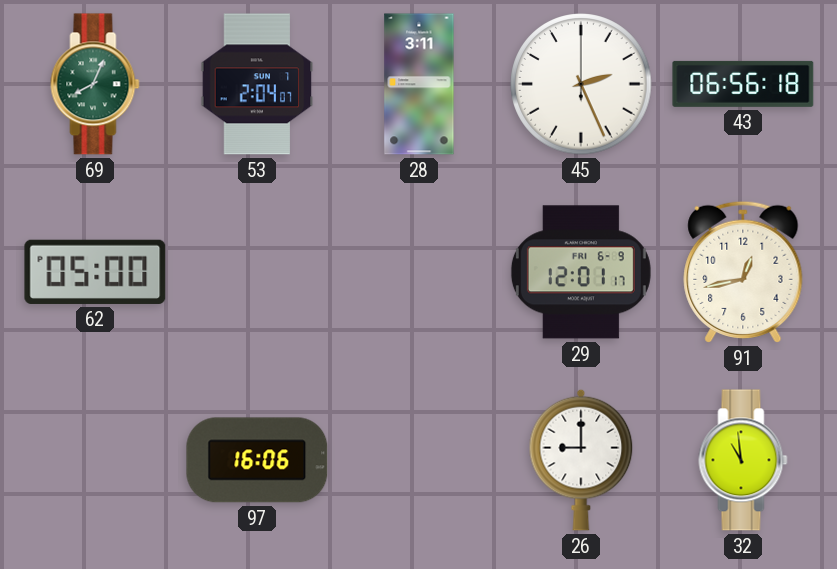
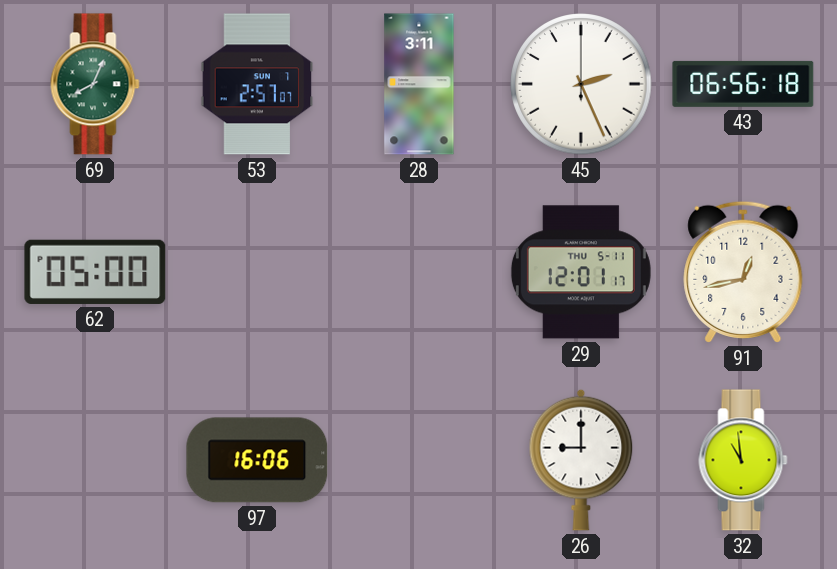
53: 2:04 -> 2:57 (257, 84)
29 date: FRI 6-9 -> THU 5-11 (581, 272)
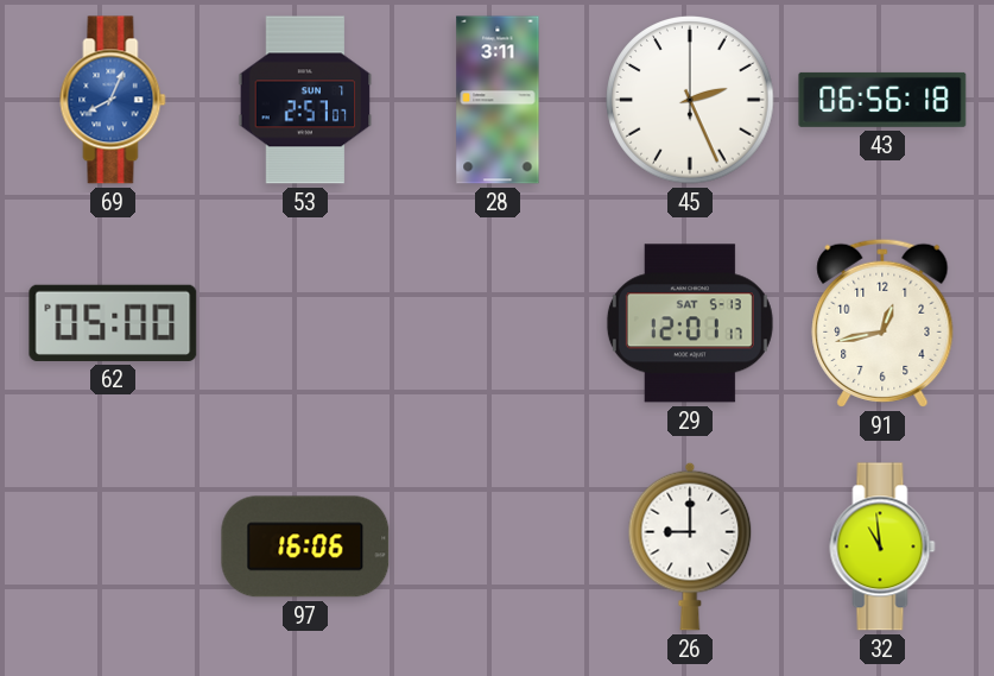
69 dial: green -> blue (113, 100)
29 date: THU 5-11 -> SAT 5-13 (690, 323)
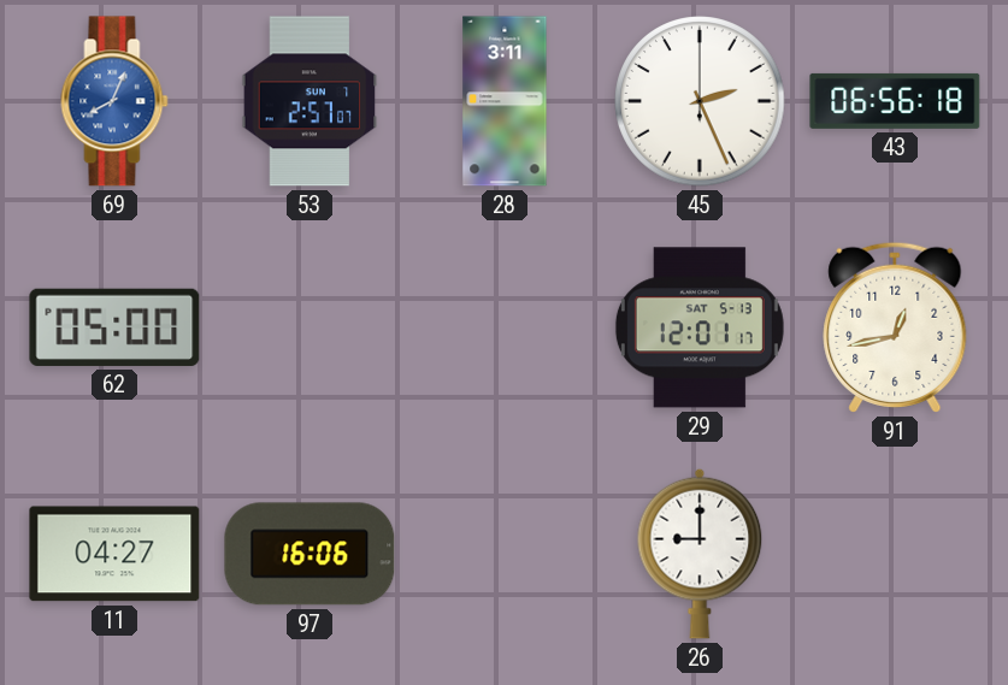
11: none -> 04:27 (114, 554)
32: 10:59 -> none (882, 547)
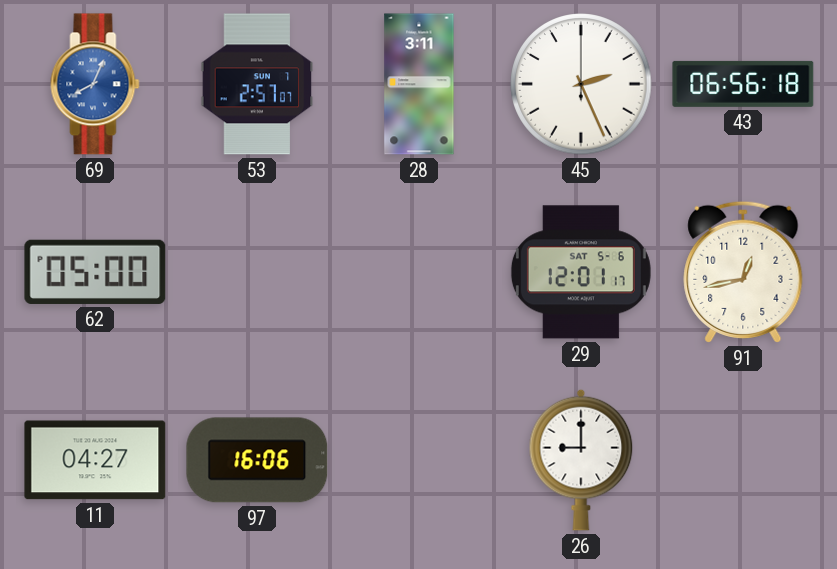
29 date: SAT 5-13 -> SAT 5-6 (581, 272)
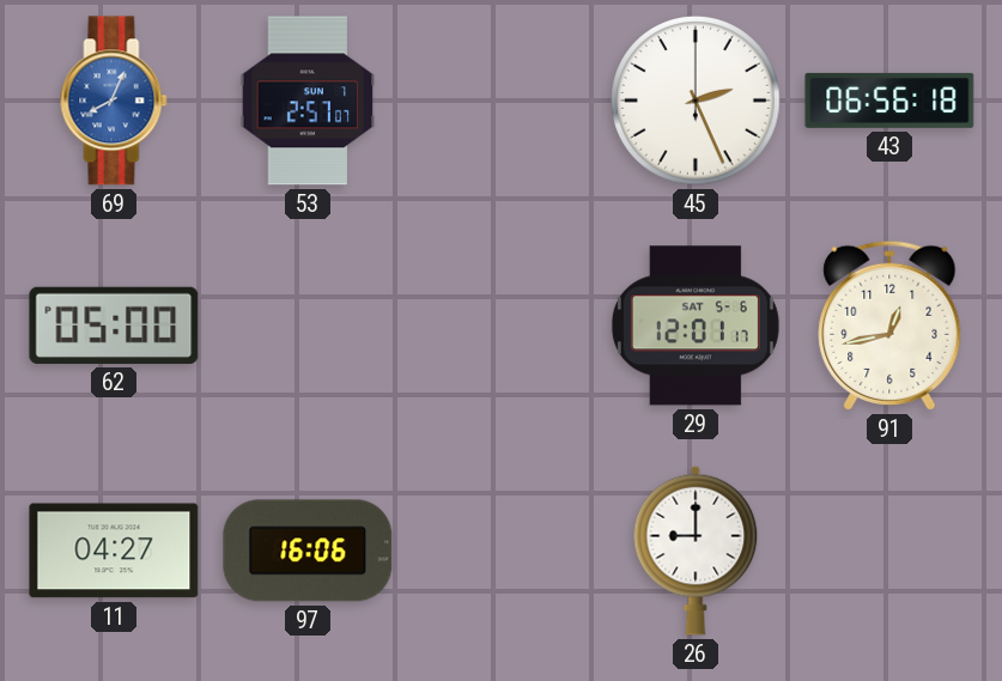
28: 3:11 -> none (419, 84)
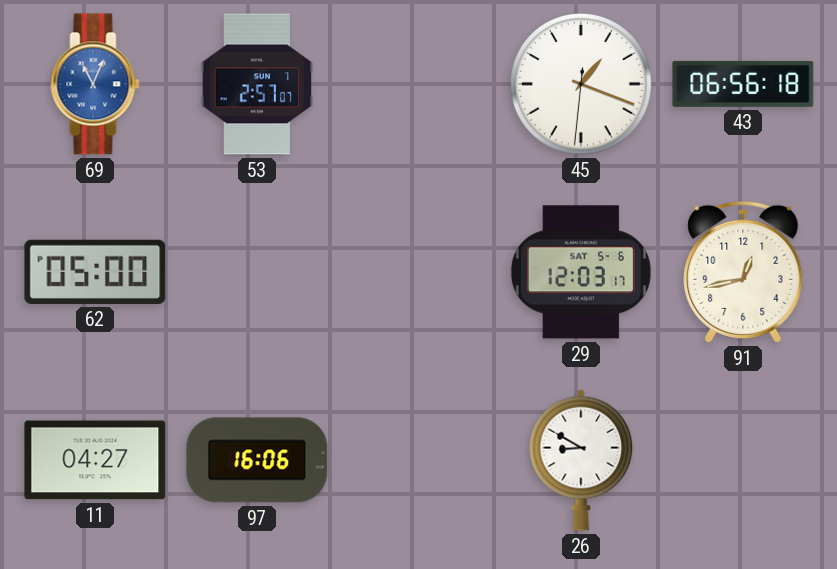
69: 8:04 -> 11:04 (95, 84)
45: 2:26 -> 1:18 (581, 84)
29: 12:01 -> 12:03 (581, 272)
26: 9:00 -> 8:50 (581, 460)
